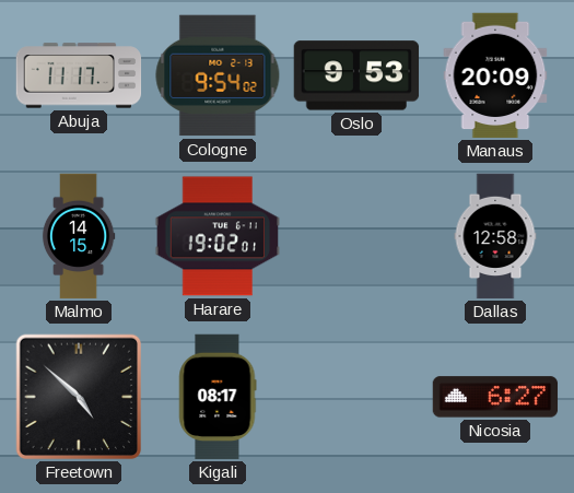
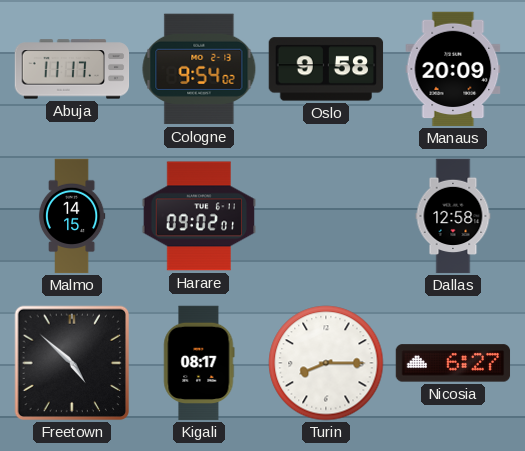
Oslo: 9:53 -> 9:58 (326, 69)
Harare: 19:02 -> 09:02 (199, 216)
Turin: none -> 8:15 (326, 363)
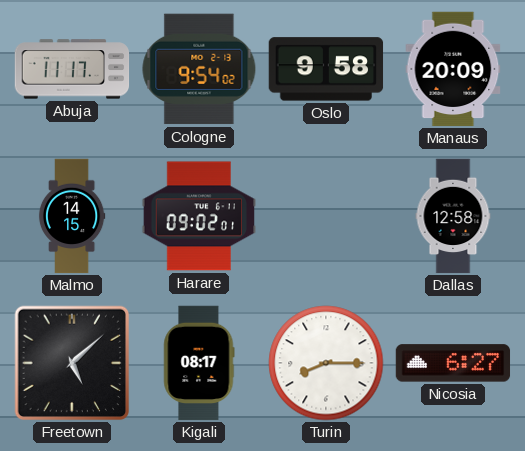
Freetown: 4:52 -> 5:08 (72, 363)
